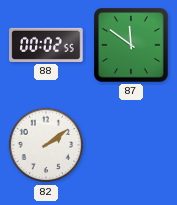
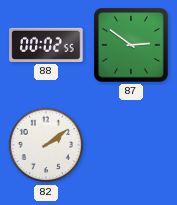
87: 11:51 -> 2:51 (132, 46)
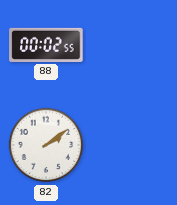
87: 2:51 -> none (132, 46)
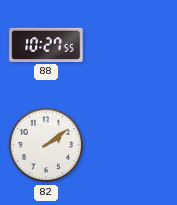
88: 00:02 -> 10:27 (46, 45)
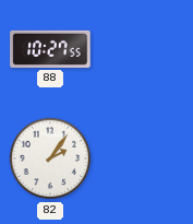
82: 2:09 -> 2:06 (50, 158)
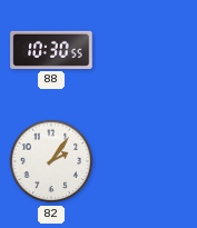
88: 10:27 -> 10:30 (51, 50)
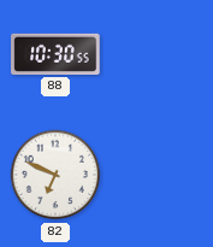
82: 2:06 -> 6:49 (55, 175)
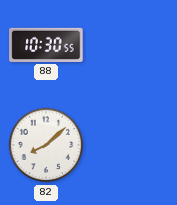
82: 6:49 -> 8:08 (46, 145)
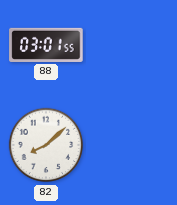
88: 10:30 -> 03:01 (46, 45)
